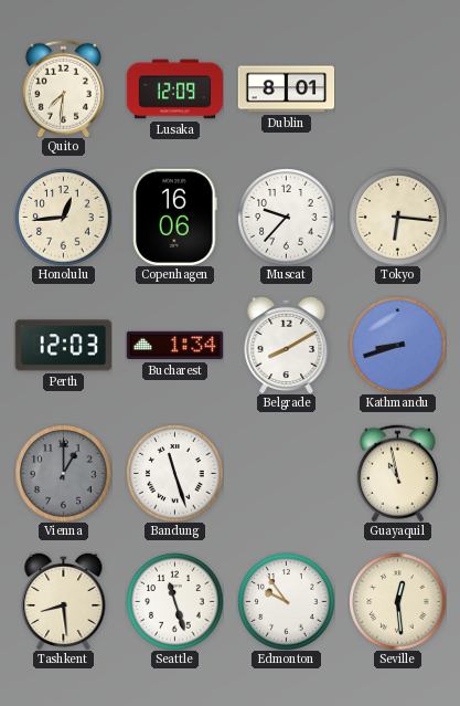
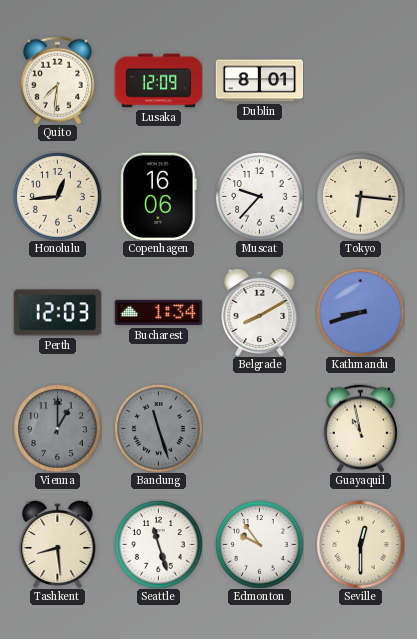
Bandung dial: white -> grey (158, 428)
Seville: 12:29 -> 12:30 (360, 544)
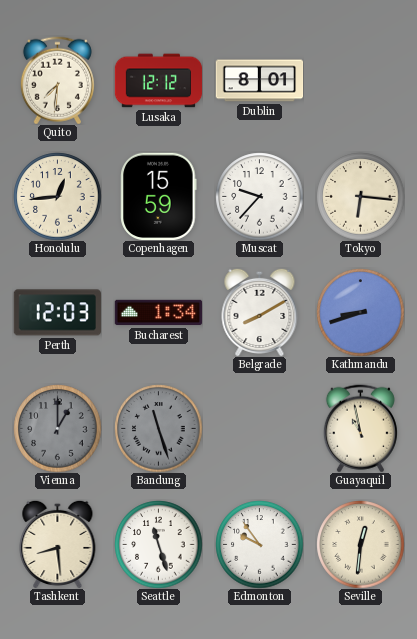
Lusaka: 12:09 -> 12:12 (158, 81)
Copenhagen: 16:06 -> 15:59 (159, 196)
Seville: 12:30 -> 12:31 (360, 544)
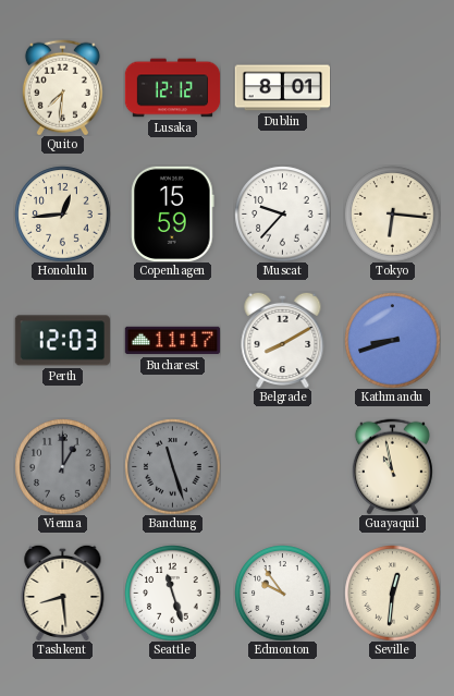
Bucharest: 1:34 -> 11:17 (172, 341)
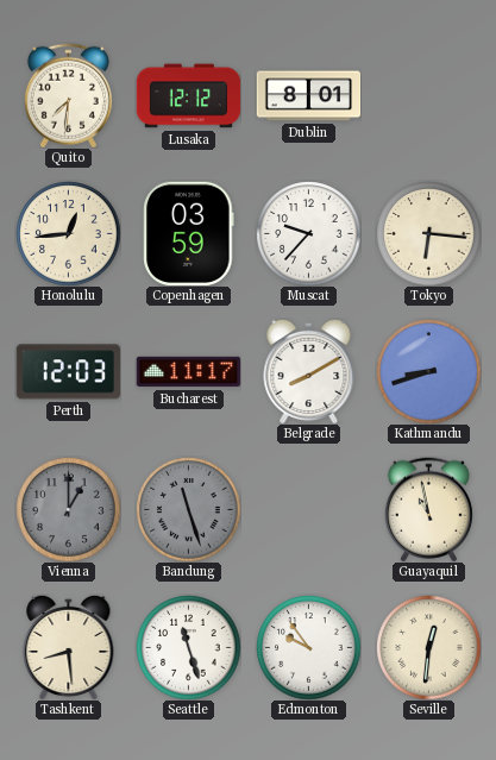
Copenhagen: 15:59 -> 03:59 (189, 233)
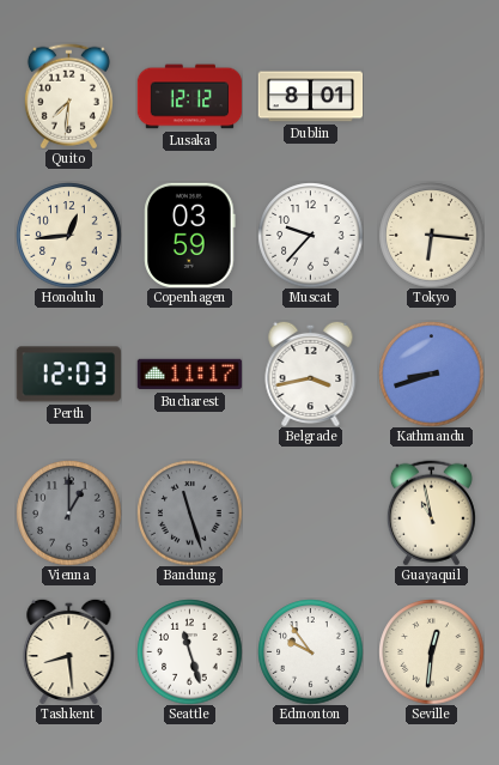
Belgrade: 8:10 -> 3:43 (311, 374)
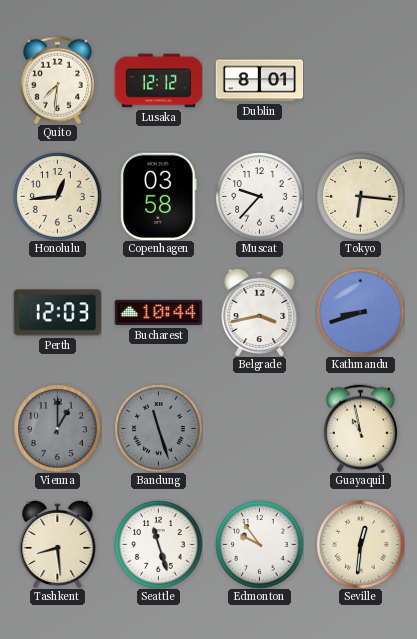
Copenhagen: 03:59 -> 03:58 (159, 196)
Bucharest: 11:17 -> 10:44 (158, 313)
